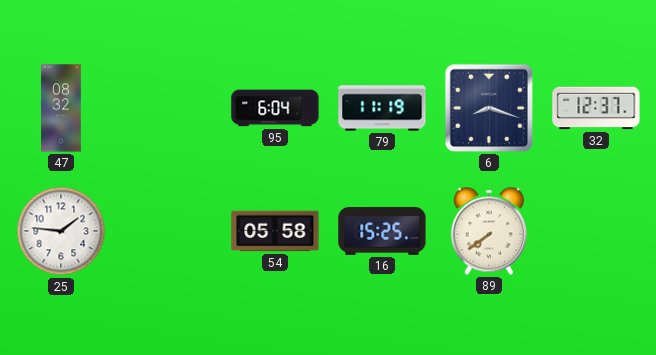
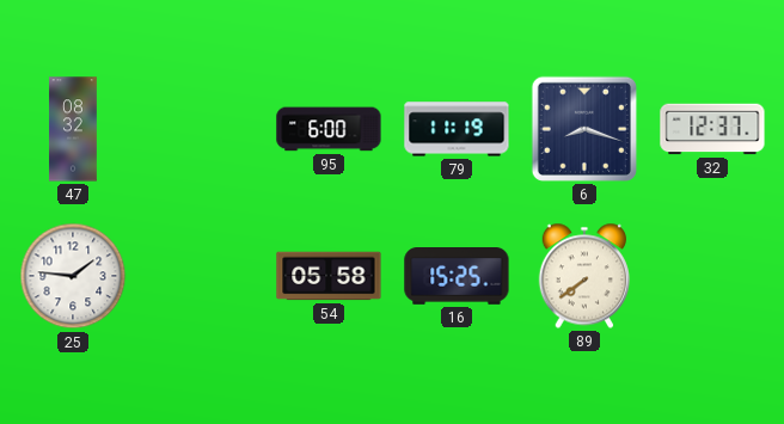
95: 6:04 -> 6:00 (329, 129)
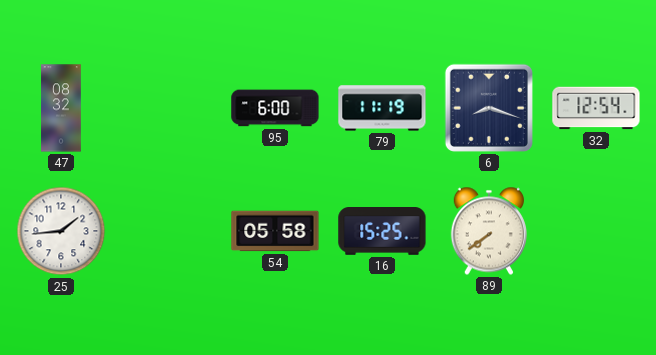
32: 12:37 -> 12:54 (596, 108)
25: 1:46 -> 1:44 (61, 231)
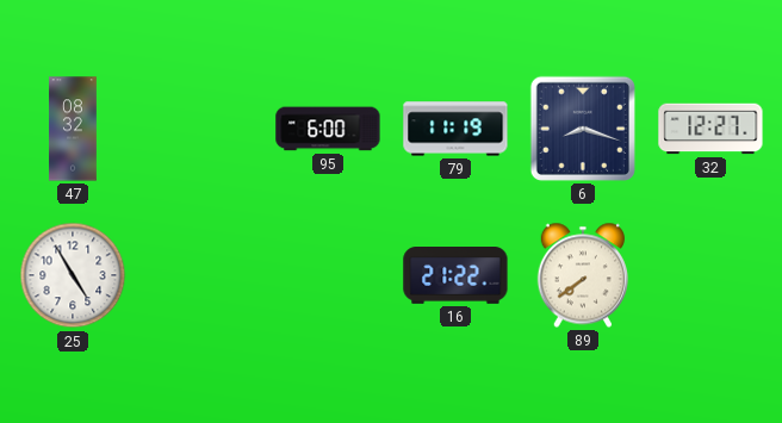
32: 12:54 -> 12:27 (710, 129)
25: 1:44 -> 4:55 (73, 275)
54: 05:58 -> none (275, 231)
16: 15:25 -> 21:22 (455, 275)
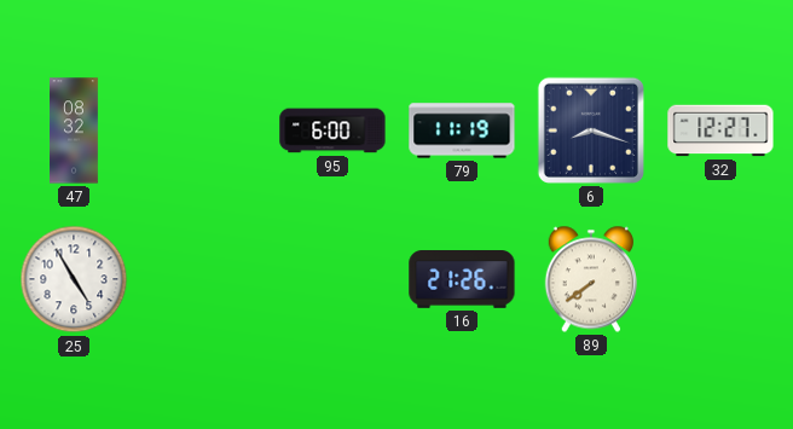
16: 21:22 -> 21:26 (462, 279)
